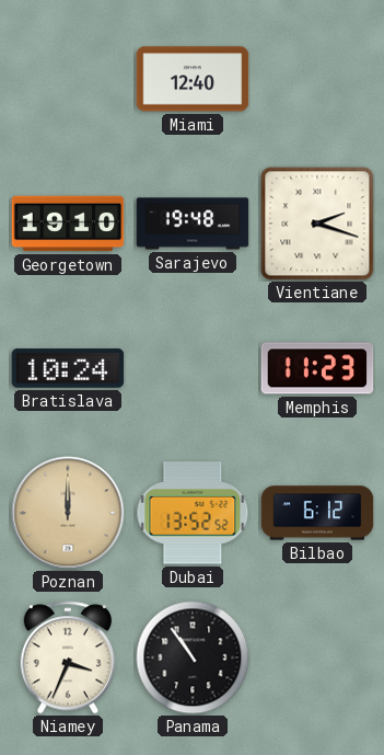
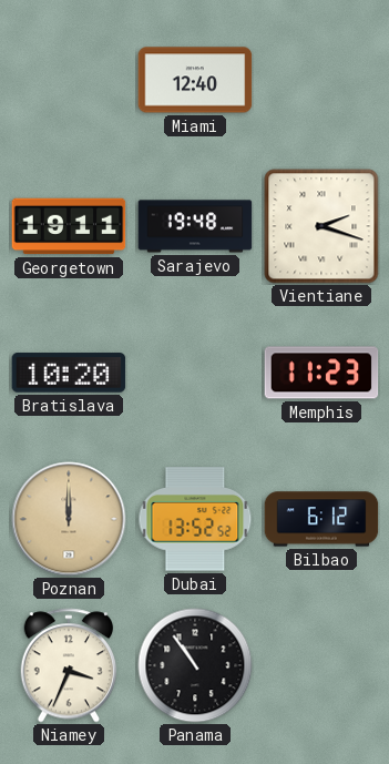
Georgetown: 19:10 -> 19:11 (69, 226)
Bratislava: 10:24 -> 10:20 (69, 373)
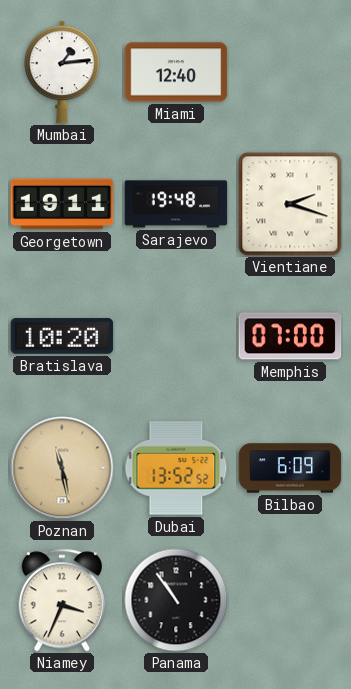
Mumbai: none -> 1:14 (62, 72)
Memphis: 11:23 -> 07:00 (290, 336)
Poznan: 12:00 -> 11:28 (62, 468)
Bilbao: 6:12 -> 6:09 (290, 468)
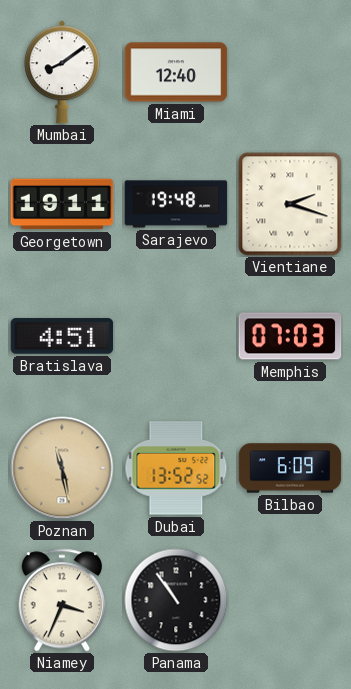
Mumbai: 1:14 -> 8:09 (62, 72)
Bratislava: 10:20 -> 4:51 (62, 336)
Memphis: 07:00 -> 07:03 (290, 336)
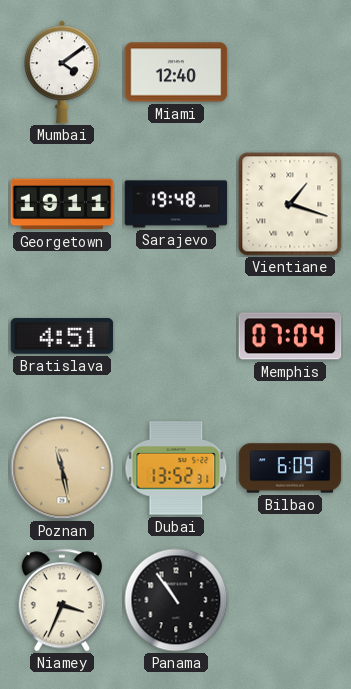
Mumbai: 8:09 -> 4:09 (62, 72)
Vientiane: 2:18 -> 1:18 (290, 204)
Memphis: 07:03 -> 07:04 (290, 336)
Dubai: 13:52:52 -> 13:52:31 (176, 468)
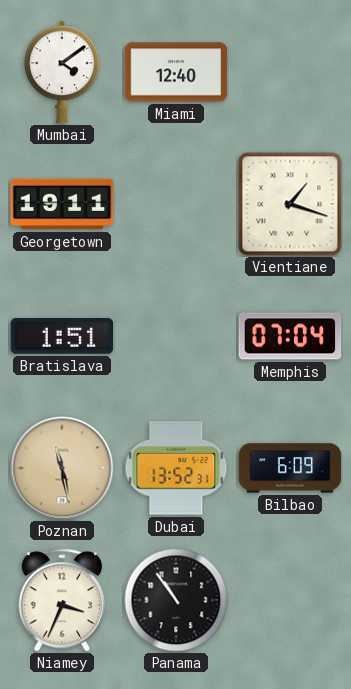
Sarajevo: 19:48 -> none (176, 204)
Bratislava: 4:51 -> 1:51 (62, 336)
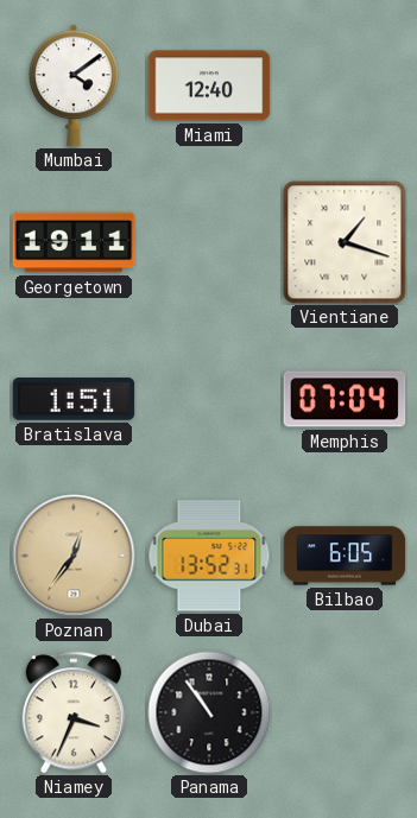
Poznan: 11:28 -> 12:36 (74, 556)
Bilbao: 6:09 -> 6:05 (345, 556)
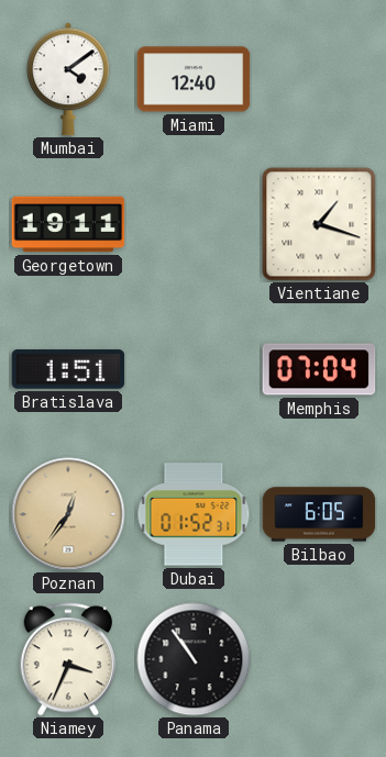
Dubai: 13:52 -> 01:52 (194, 514)
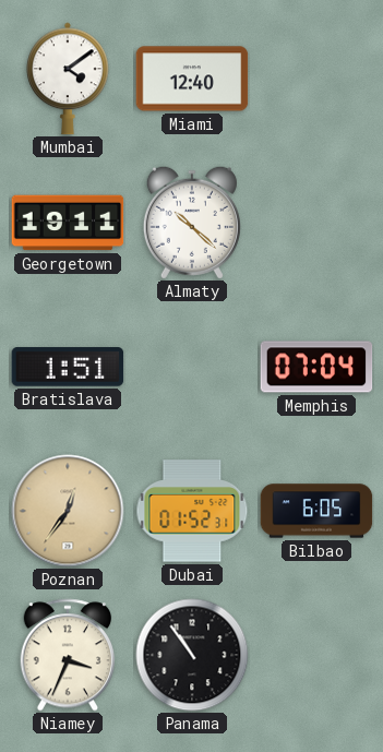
Almaty: none -> 10:22 (192, 223)
Vientiane: 1:18 -> none (319, 224)
